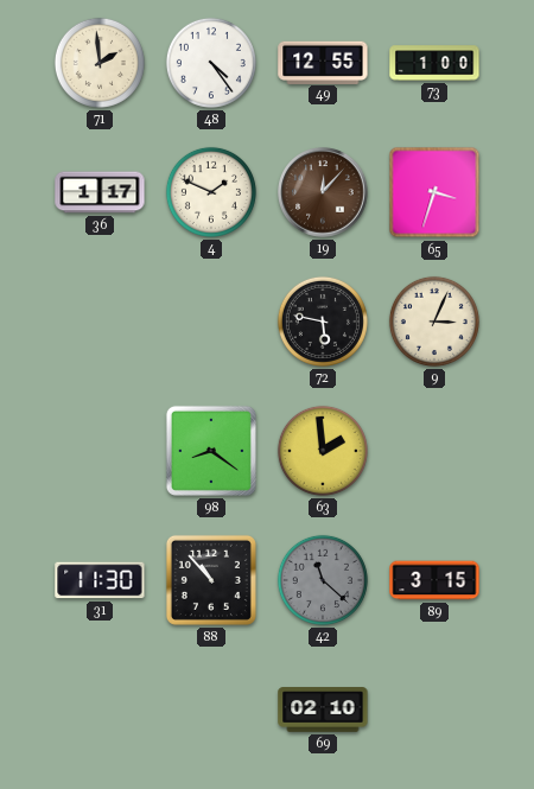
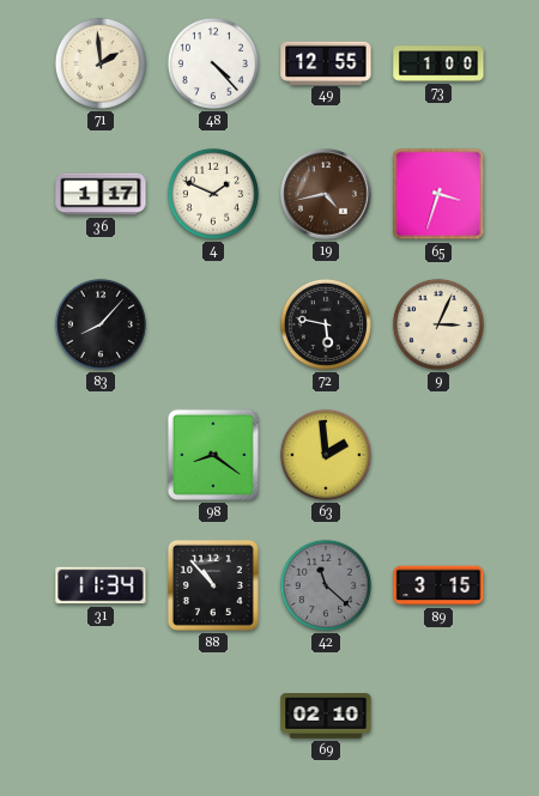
48: 4:24 -> 4:23 (213, 63)
19: 12:07 -> 4:43 (326, 194)
83: none -> 8:07 (101, 324)
31: 11:30 -> 11:34 (101, 585)
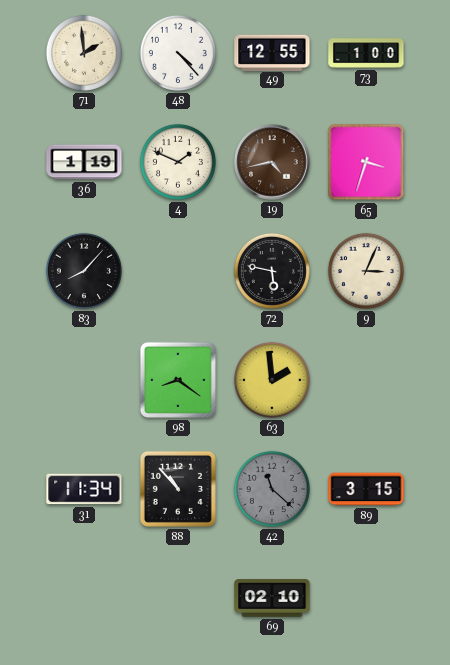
36: 1:17 -> 1:19 (84, 162)
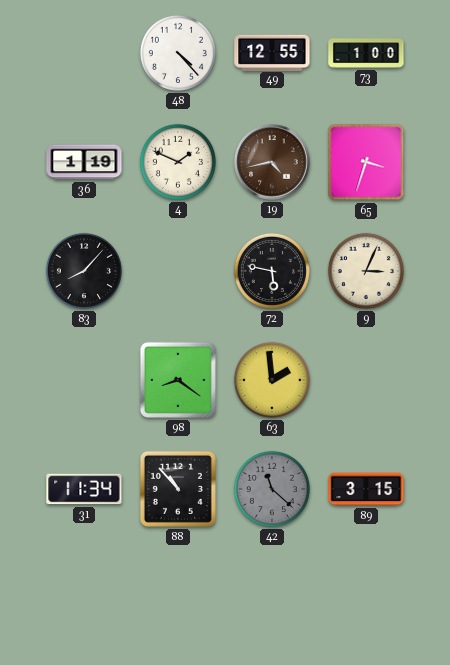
71: 1:59 -> none (84, 53)
69: 02:10 -> none (272, 598)
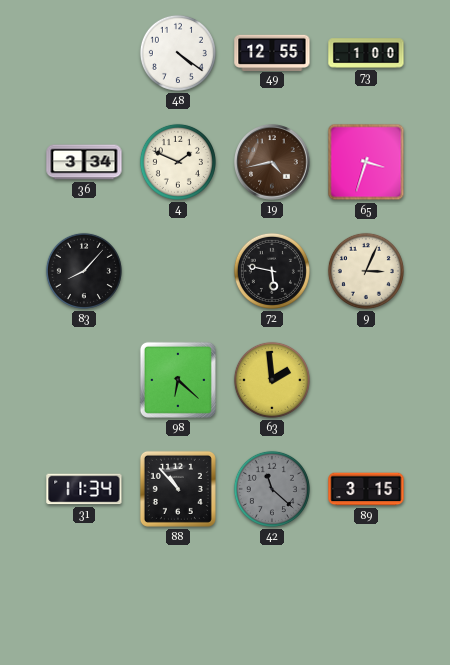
48: 4:23 -> 4:21 (178, 53)
36: 1:19 -> 3:34 (84, 162)
98: 8:21 -> 6:22 (178, 380)
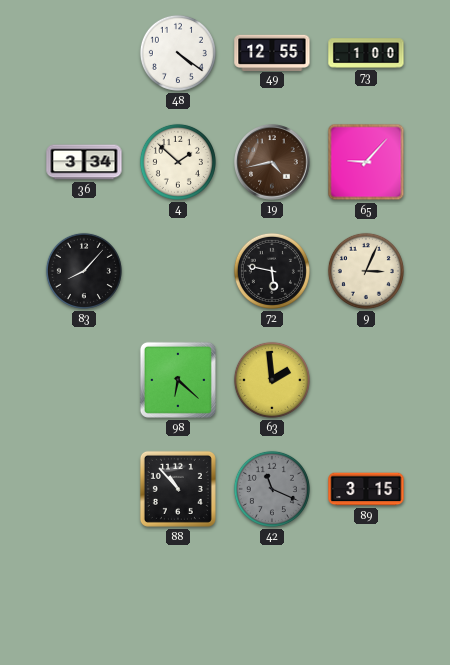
4: 1:49 -> 1:52 (178, 162)
65: 3:33 -> 9:07 (366, 162)
31: 11:34 -> none (84, 489)
42: 11:22 -> 11:19 (272, 489)
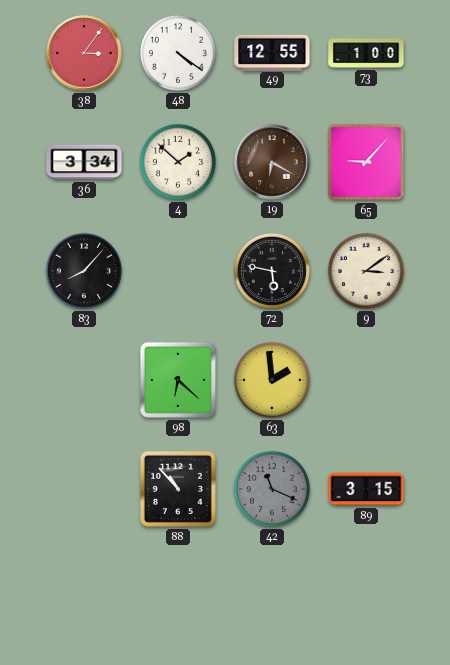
38: none -> 3:06 (84, 53)
19: 4:43 -> 6:20 (272, 162)
9: 3:04 -> 3:09 (366, 271)
